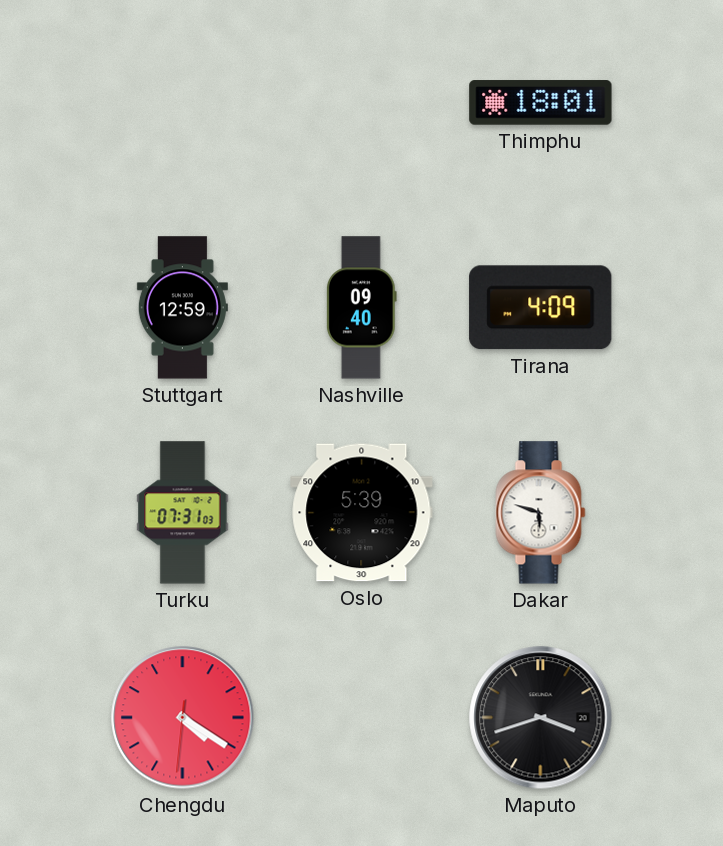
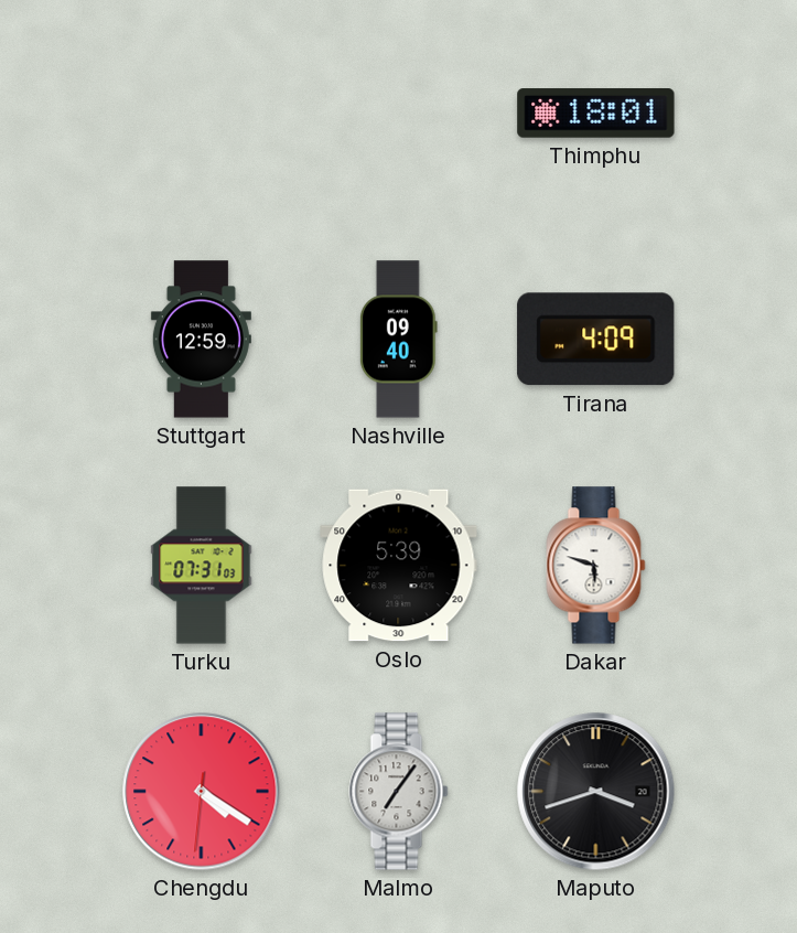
Malmo: none -> 7:06 (399, 792)
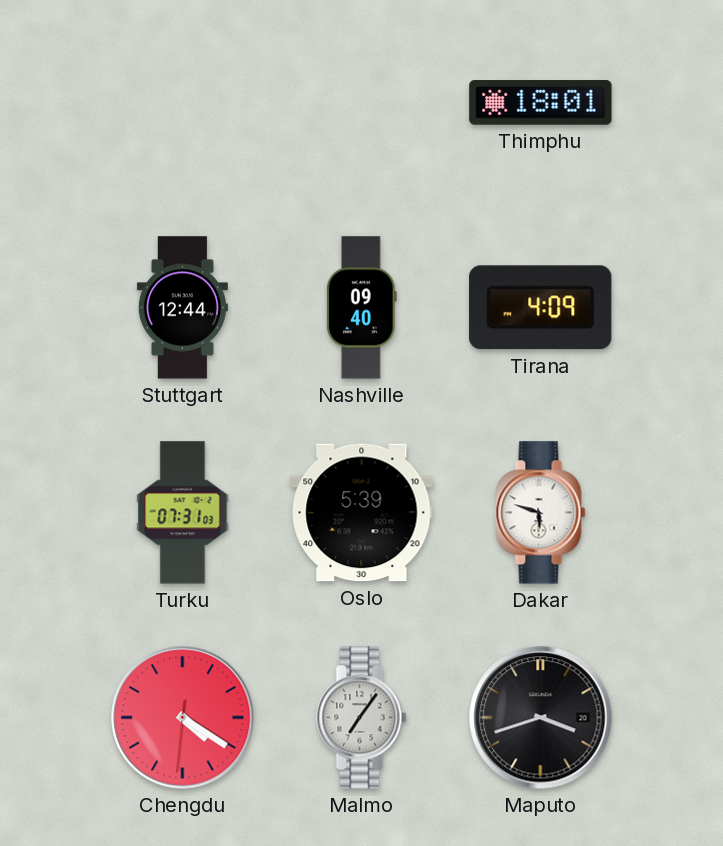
Stuttgart: 12:59 -> 12:44 (182, 308)
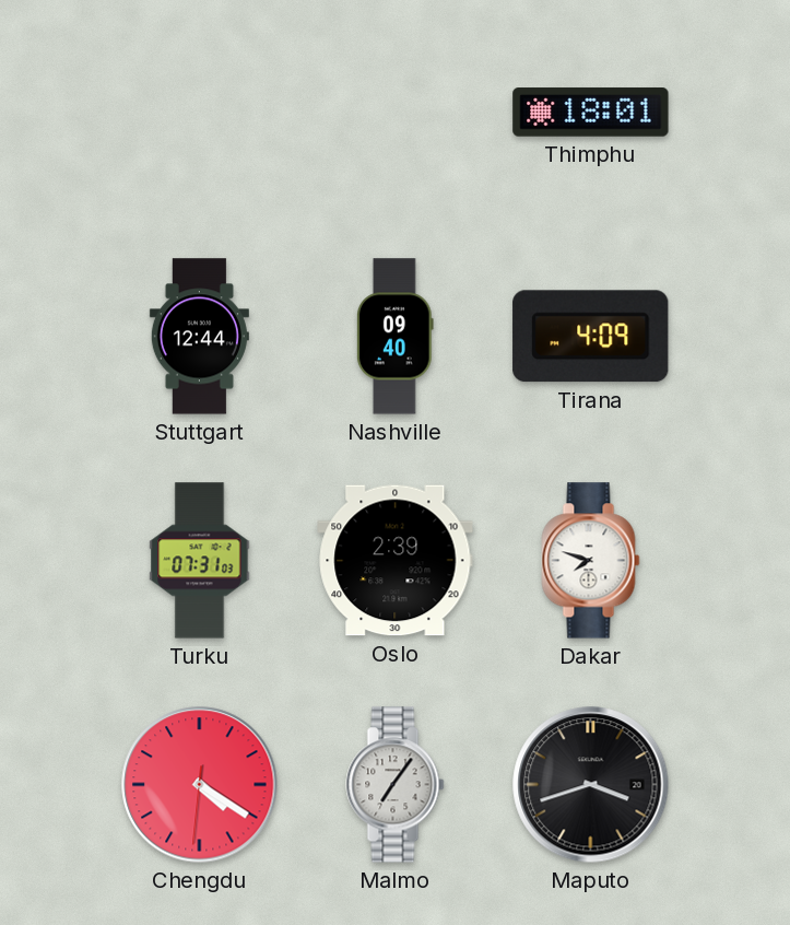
Oslo: 5:39 -> 2:39 (396, 561)
Dakar: 5:48 -> 7:48 (591, 561)
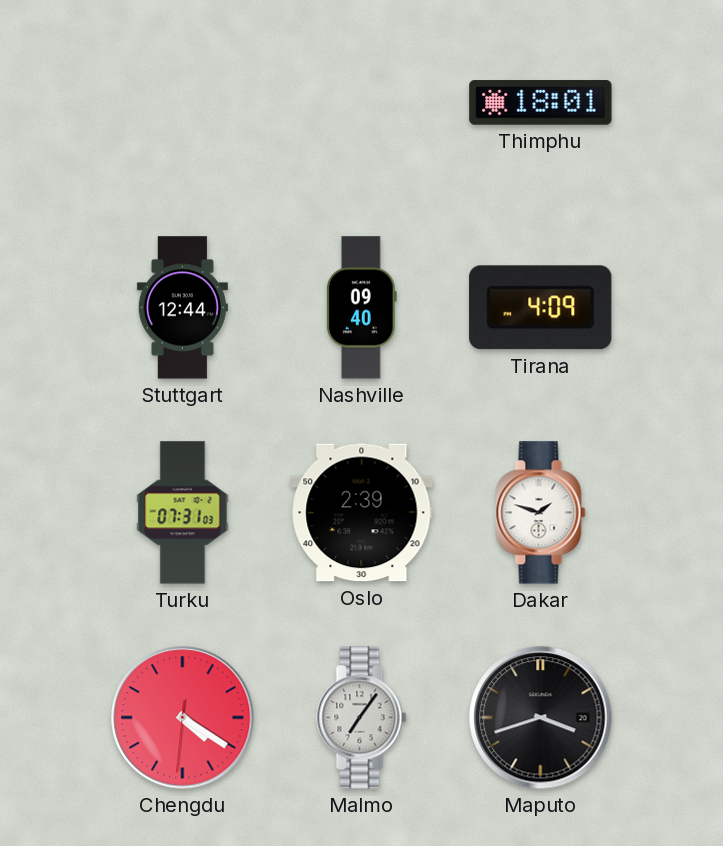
Dakar: 7:48 -> 1:48 (541, 513)
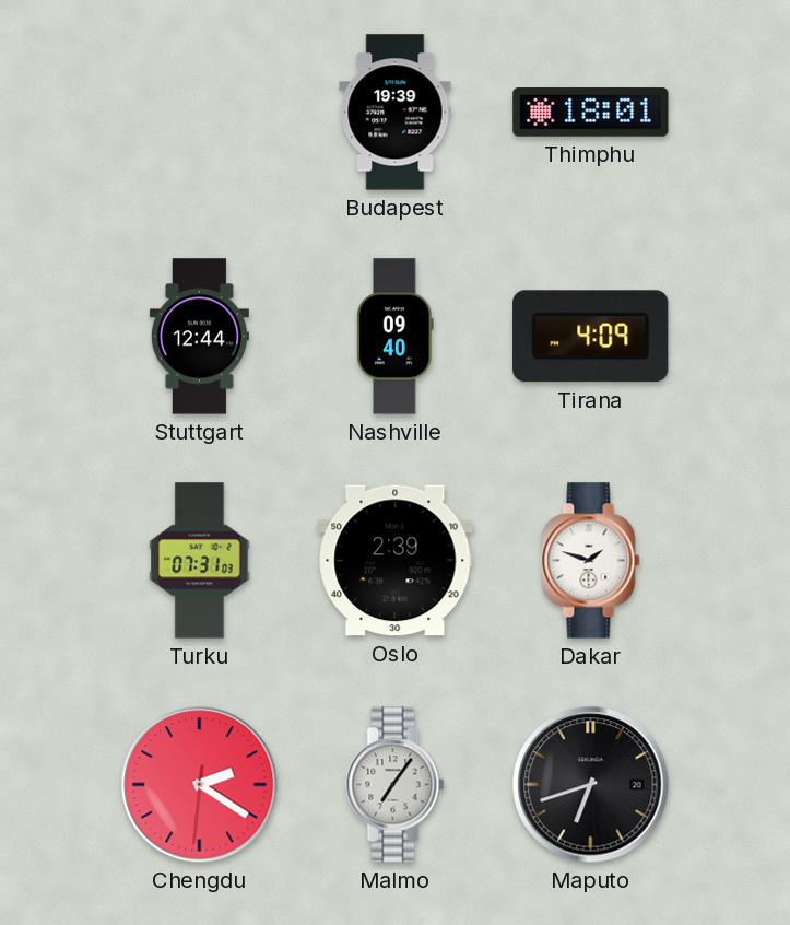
Budapest: none -> 19:39 (396, 113)
Chengdu: 4:20 -> 2:20 (200, 785)
Maputo: 3:42 -> 6:42 (591, 785)
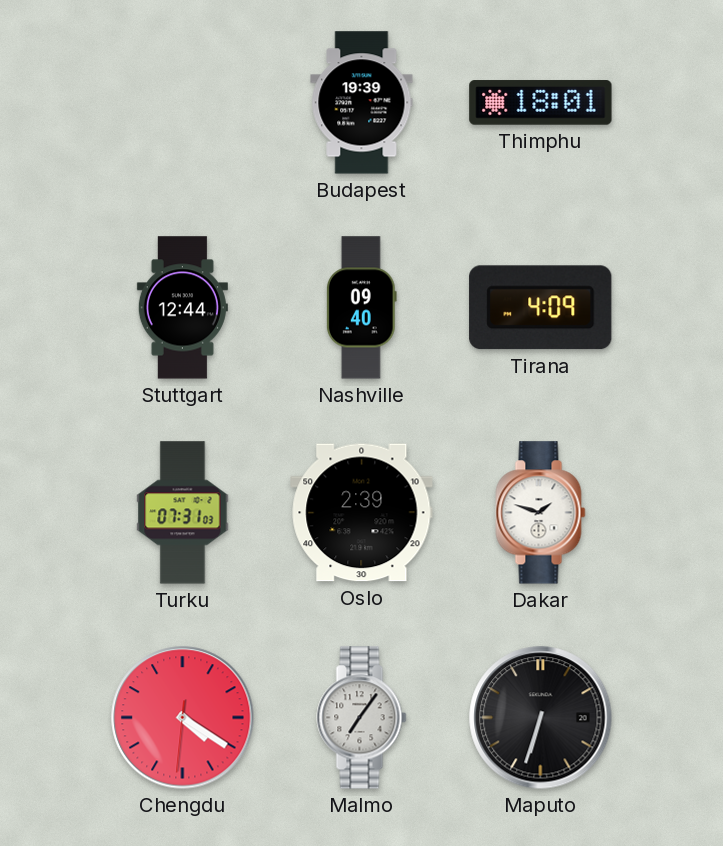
Chengdu: 2:20 -> 4:20 (183, 718)
Maputo: 6:42 -> 6:33 (541, 718)
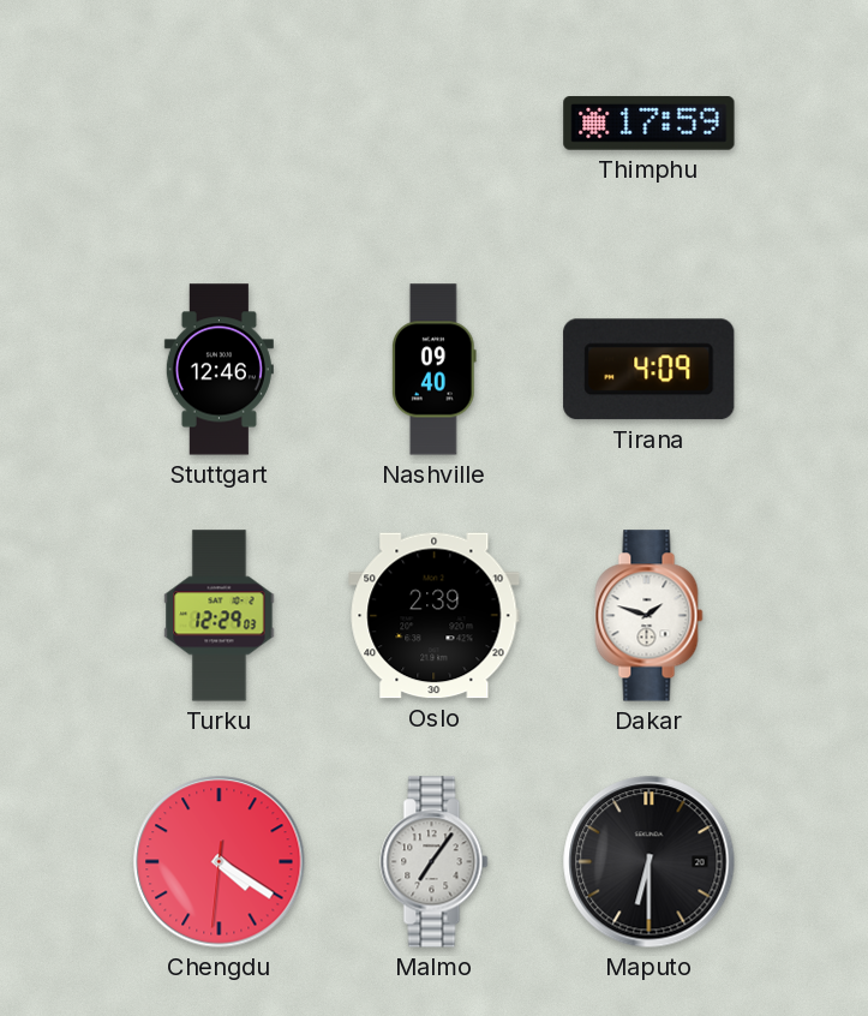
Budapest: 19:39 -> none (362, 103)
Thimphu: 18:01 -> 17:59 (649, 124)
Stuttgart: 12:44 -> 12:46 (219, 370)
Turku: 07:31 -> 12:29 (220, 616)
Maputo: 6:33 -> 6:30 (649, 862)
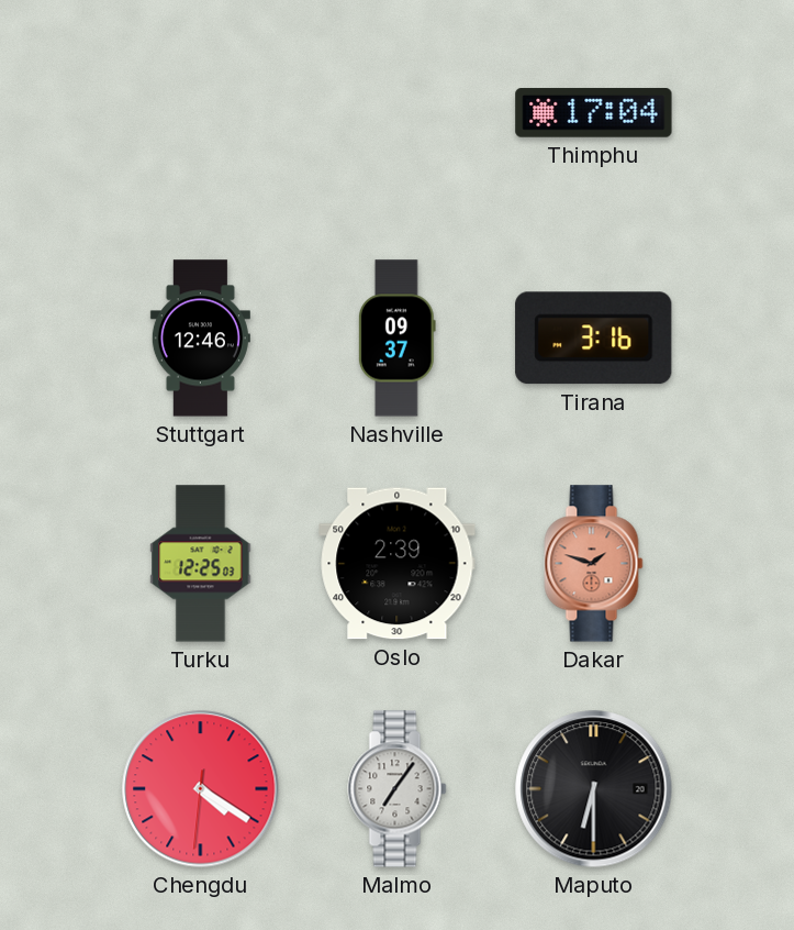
Thimphu: 17:59 -> 17:04 (594, 113)
Nashville: 09:40 -> 09:37 (396, 339)
Tirana: 4:09 -> 3:16 (594, 339)
Turku: 12:29 -> 12:25 (201, 564)
Dakar dial: white -> salmon (594, 564)
